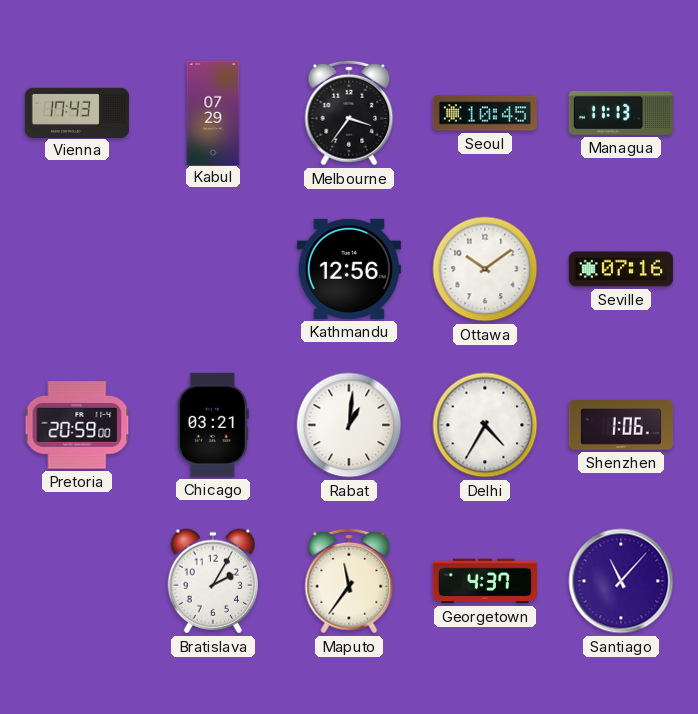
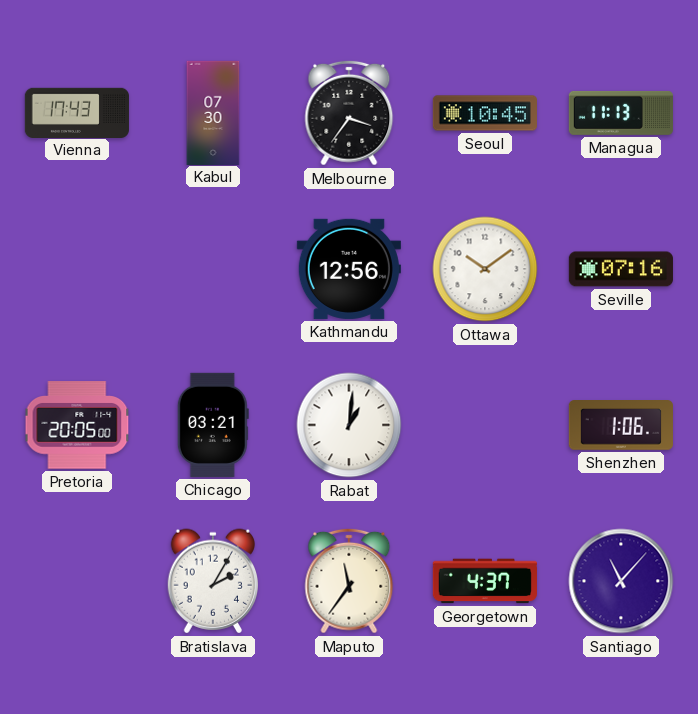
Kabul: 07:29 -> 07:30 (213, 112)
Pretoria: 20:59 -> 20:05 (77, 425)
Delhi: 4:35 -> none (485, 425)
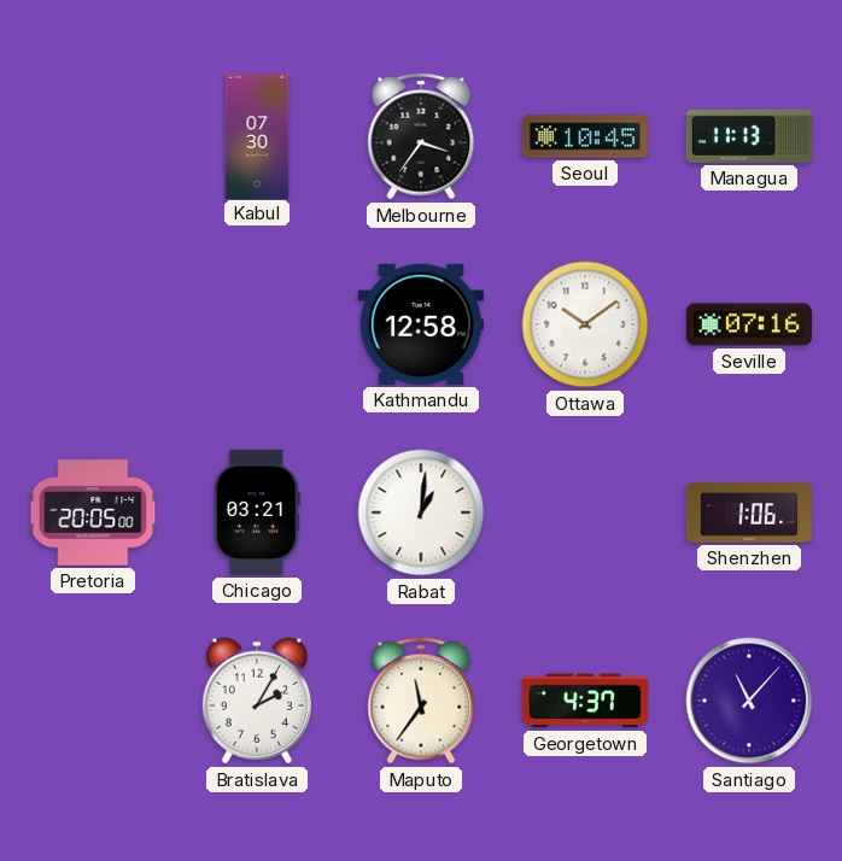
Vienna: 17:43 -> none (76, 112)
Kathmandu: 12:56 -> 12:58 (421, 324)
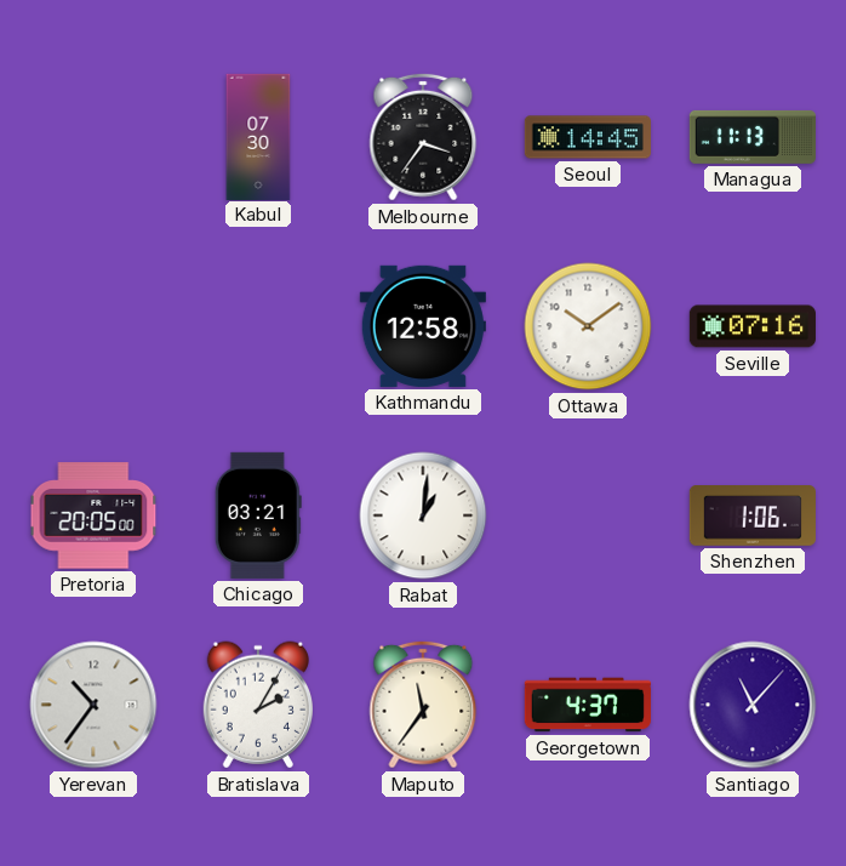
Seoul: 10:45 -> 14:45 (588, 137)
Yerevan: none -> 10:36 (93, 705)
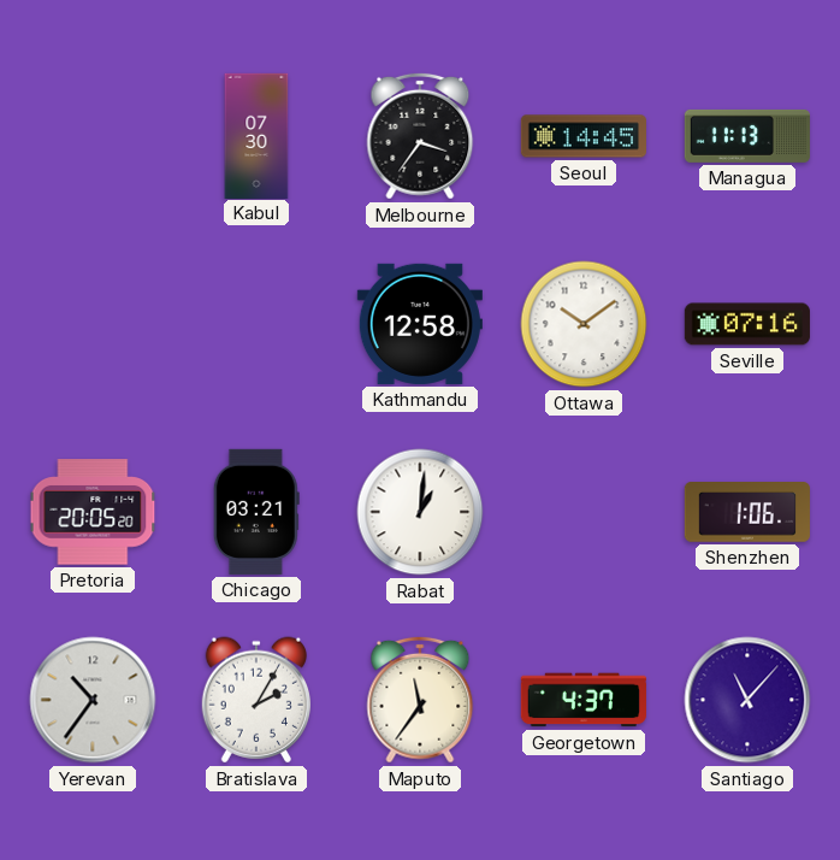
Pretoria: 20:05:00 -> 20:05:20 (93, 512)
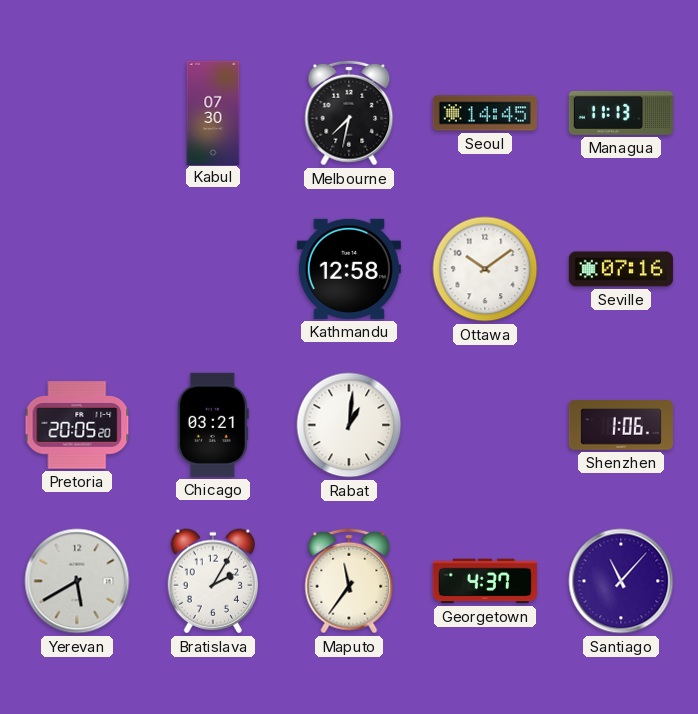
Melbourne: 3:36 -> 7:32 (349, 113)
Yerevan: 10:36 -> 5:40 (77, 581)
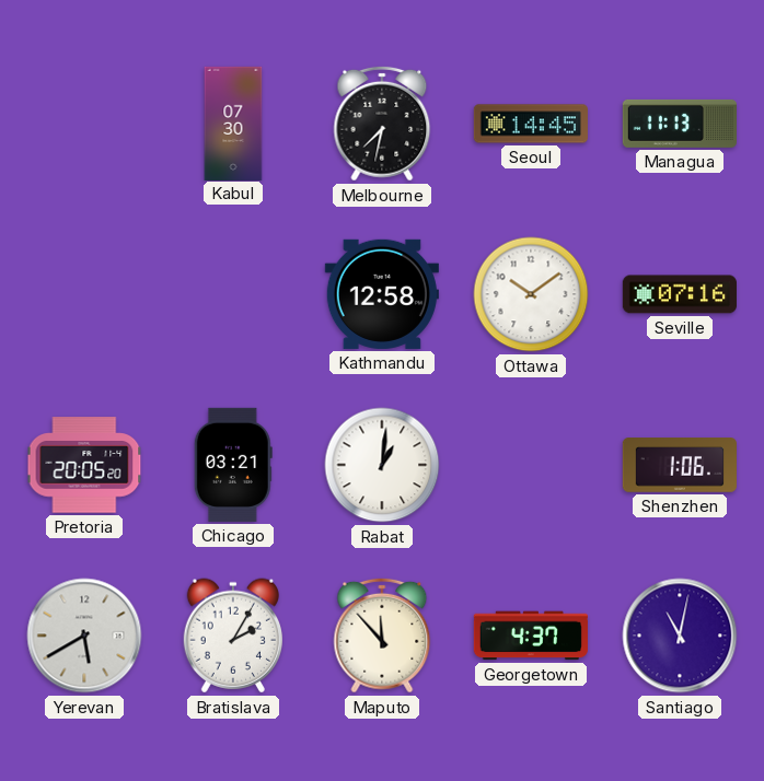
Maputo: 11:36 -> 11:53 (382, 636)
Santiago: 11:07 -> 11:02 (680, 636)
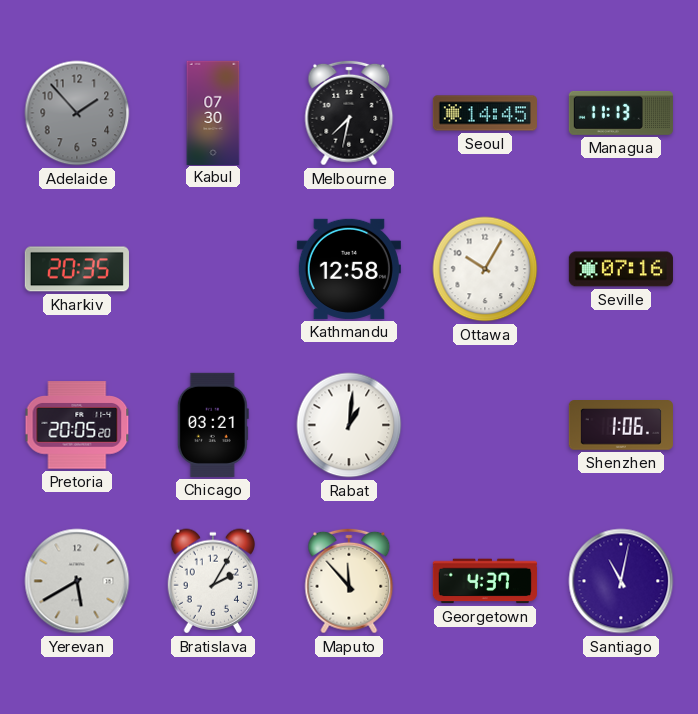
Adelaide: none -> 1:53 (77, 113)
Kharkiv: none -> 20:35 (77, 269)
Ottawa: 10:09 -> 10:05 (485, 269)
